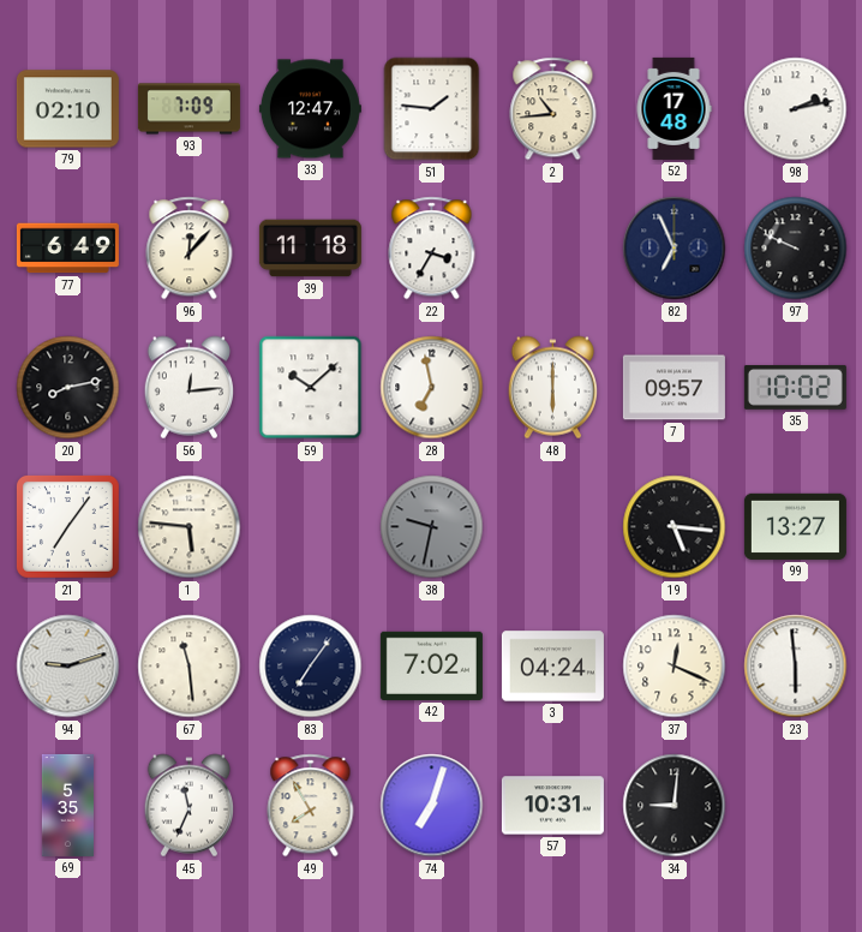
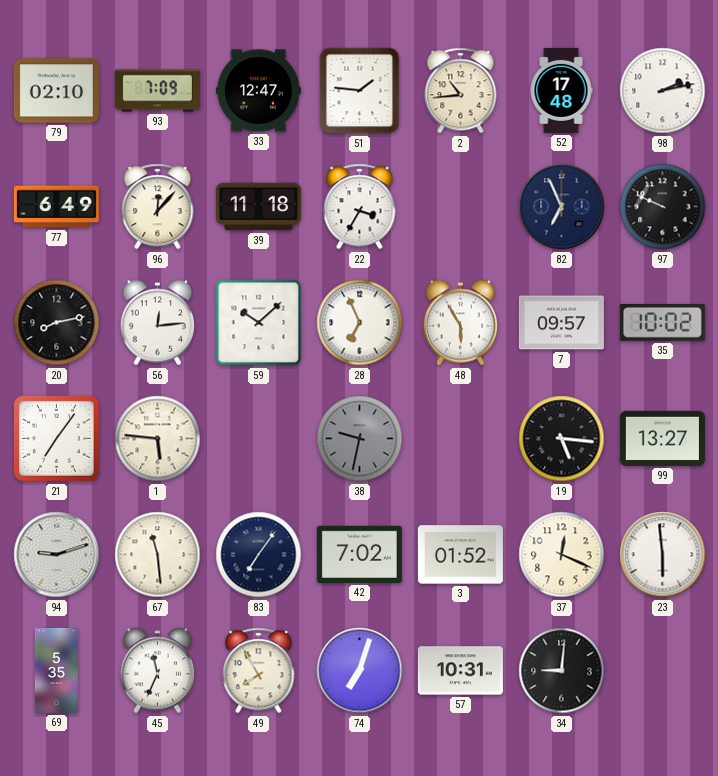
28: 6:58 -> 6:56 (360, 323)
48: 6:00 -> 5:55 (460, 323)
3: 04:24 -> 01:52 (460, 555)
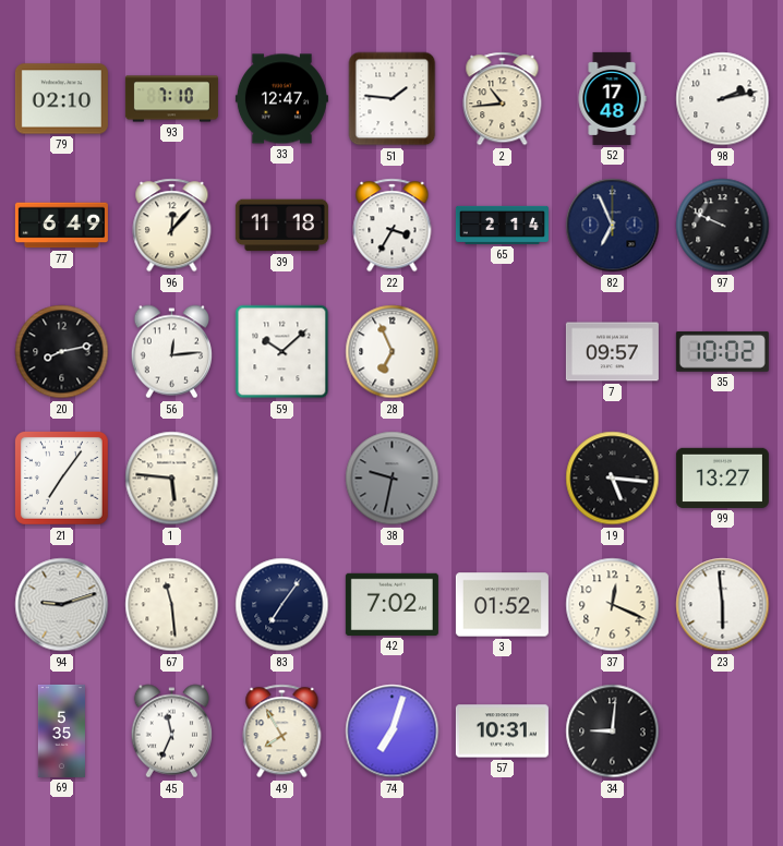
93: 7:09 -> 7:10 (171, 99)
65: none -> 2:14 (502, 225)
48: 5:55 -> none (460, 323)
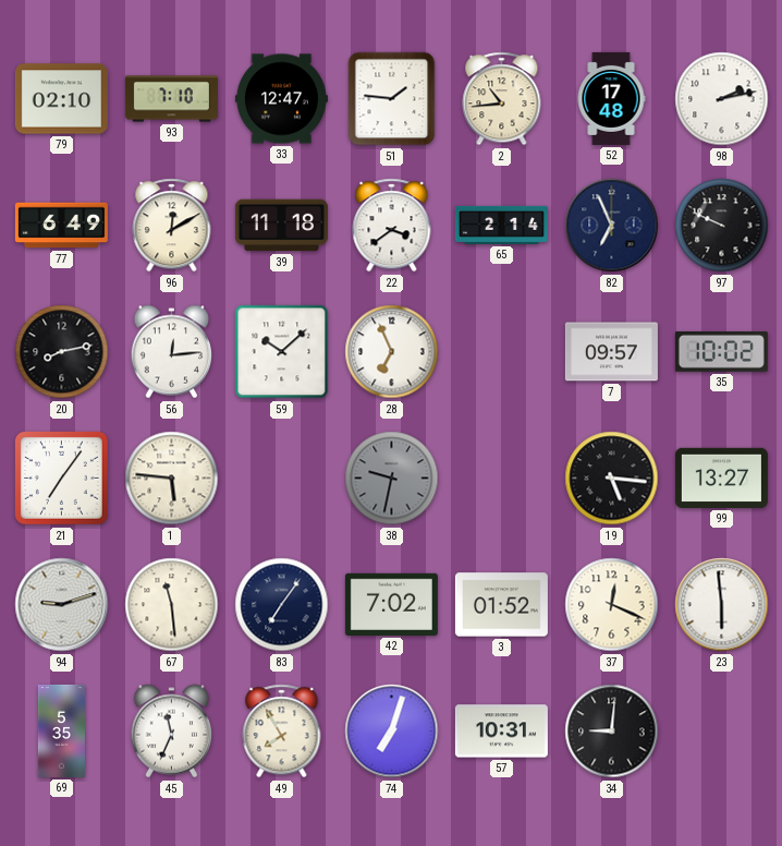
96: 12:07 -> 12:10 (172, 226)
22: 3:35 -> 3:39 (392, 226)
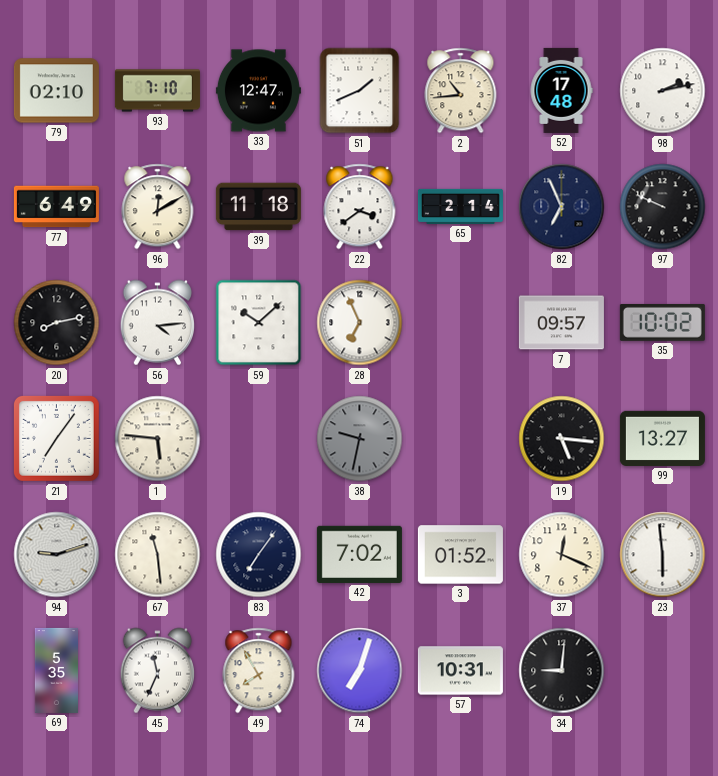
51: 1:46 -> 1:41 (360, 91)
56: 12:14 -> 4:14 (157, 323)
